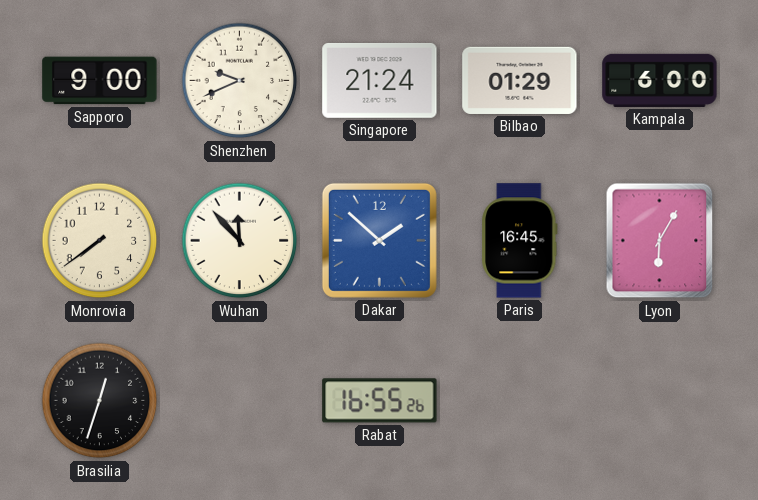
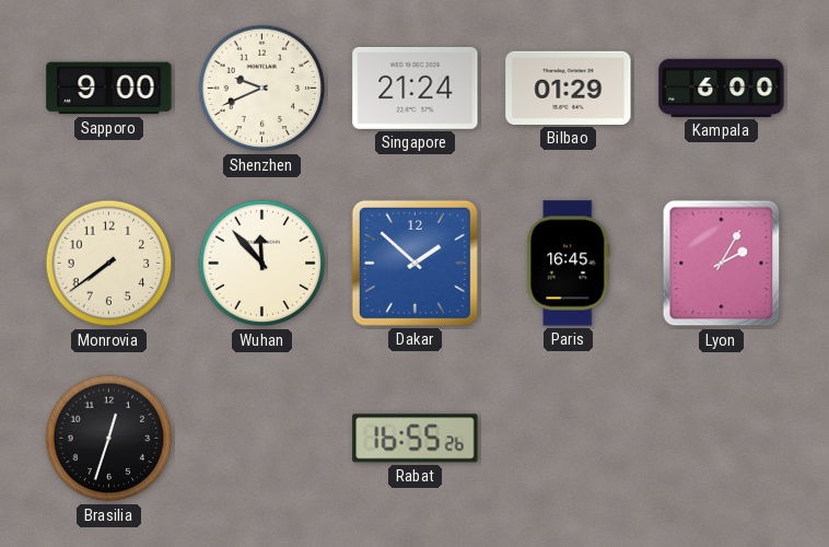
Lyon: 6:05 -> 2:05 (722, 264)
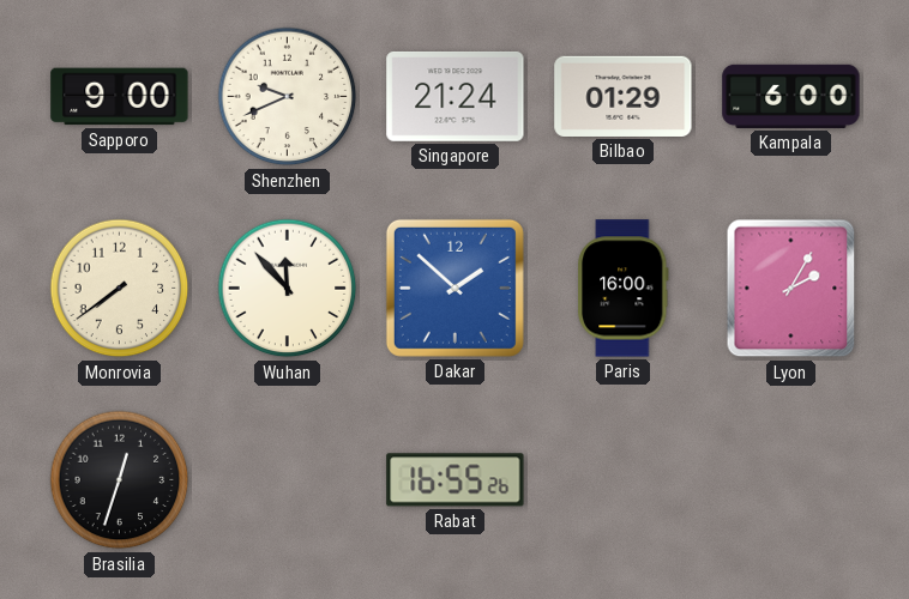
Paris: 16:45 -> 16:00 (624, 289)
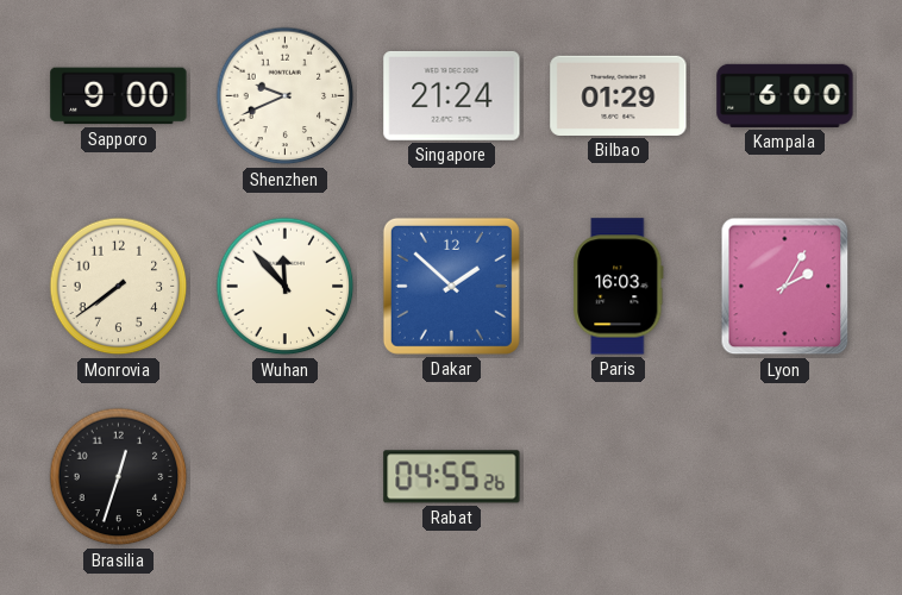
Paris: 16:00 -> 16:03 (619, 287)
Rabat: 16:55 -> 04:55 (452, 477)
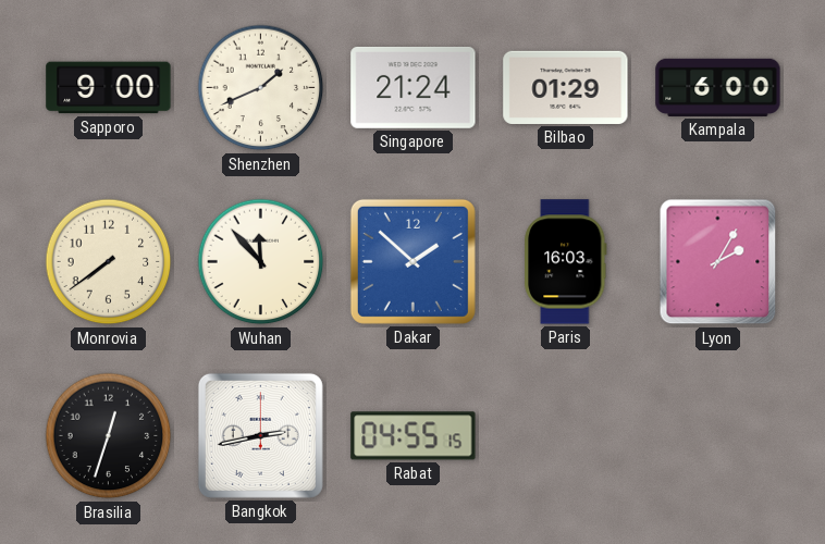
Shenzhen: 9:41 -> 1:41 (261, 88)
Bangkok: none -> 2:43 (260, 435)
Rabat: 04:55:26 -> 04:55:15 (414, 436)
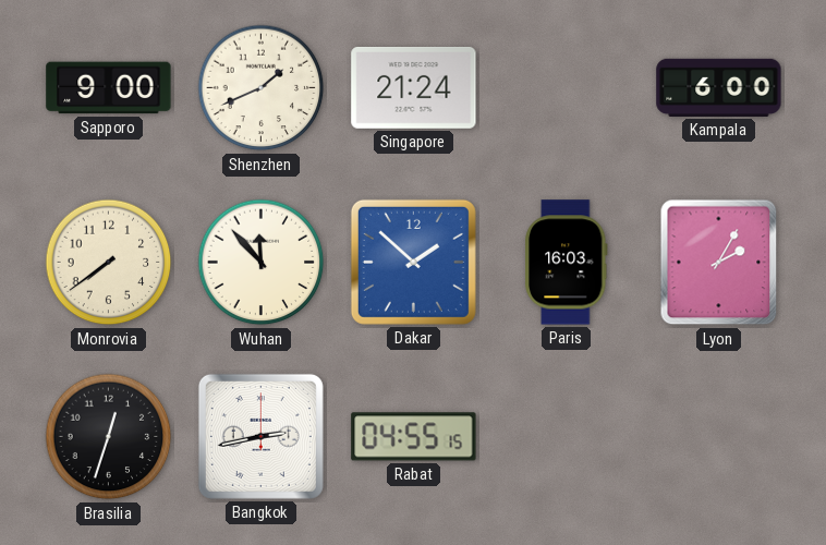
Bilbao: 01:29 -> none (566, 87)
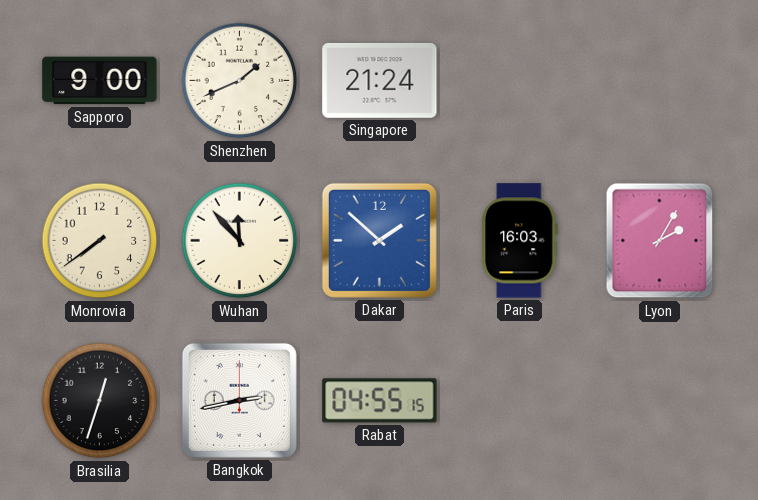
Kampala: 6:00 -> none (719, 87)
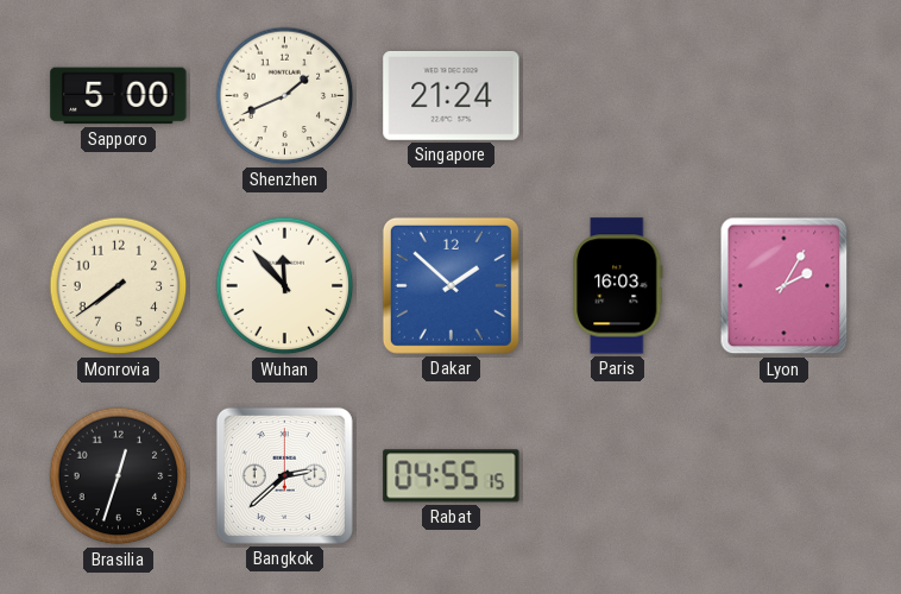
Sapporo: 9:00 -> 5:00 (119, 96)
Bangkok: 2:43 -> 2:38 (284, 475)
